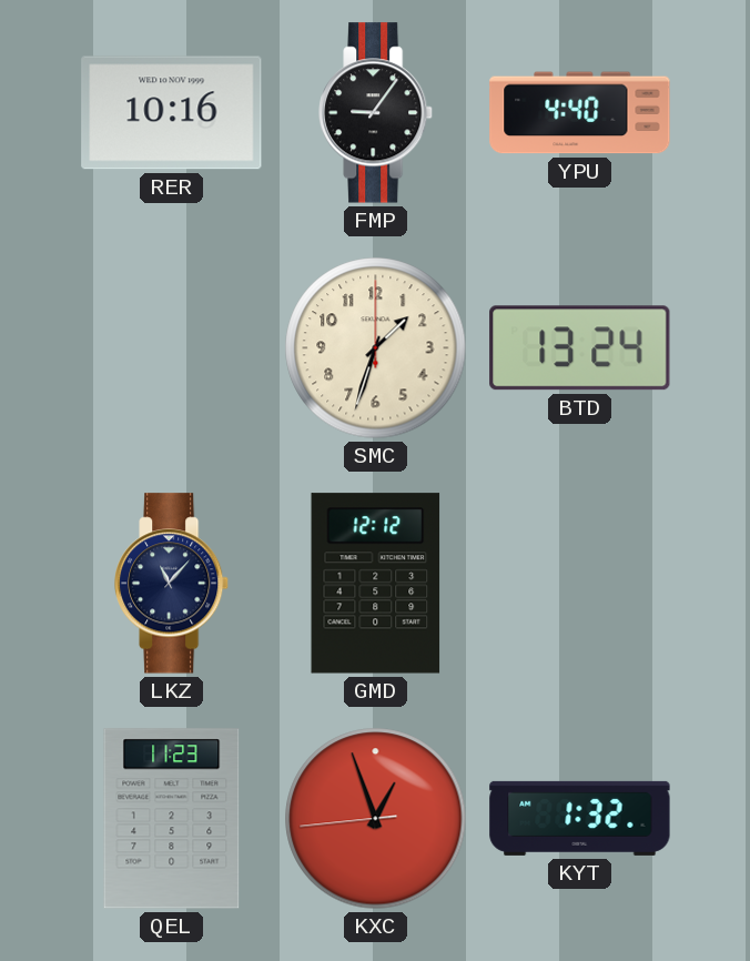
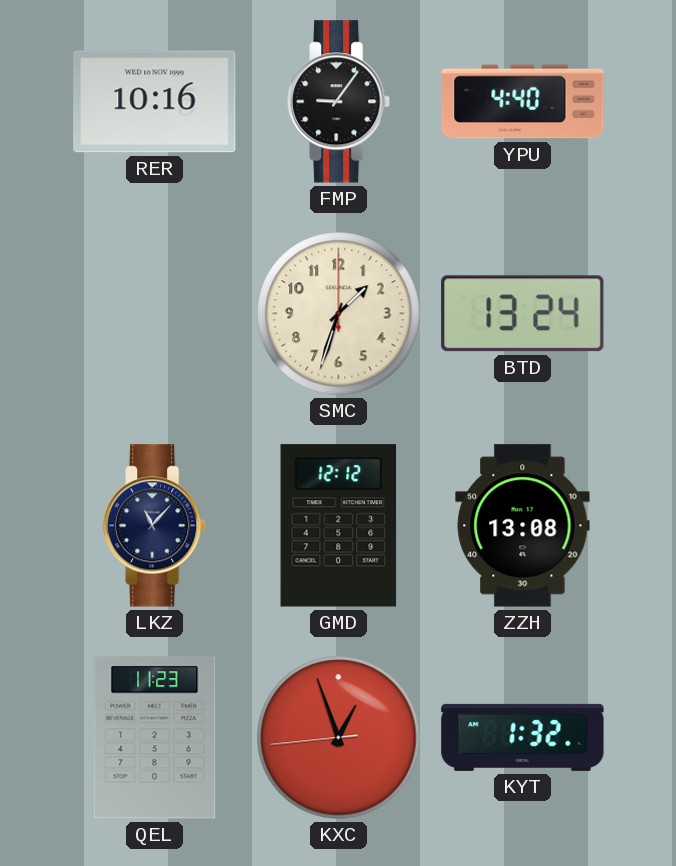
ZZH: none -> 13:08 (523, 526)
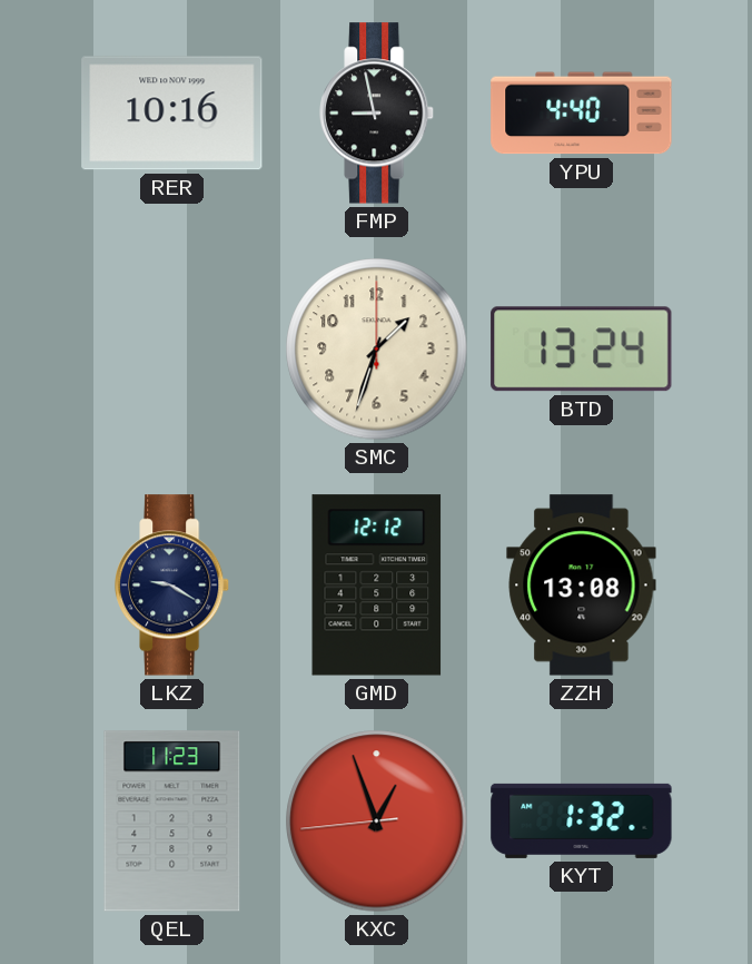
FMP: 9:06 -> 8:58 (378, 114)
LKZ: 11:07 -> 9:20 (174, 586)
